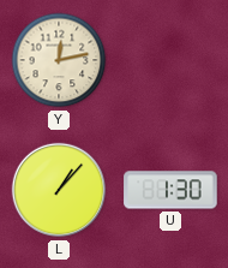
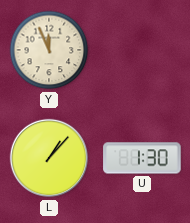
Y: 12:13 -> 11:56 (49, 50)
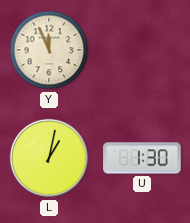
L: 1:07 -> 1:02 (49, 158)
